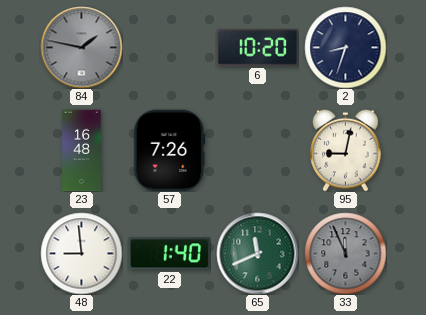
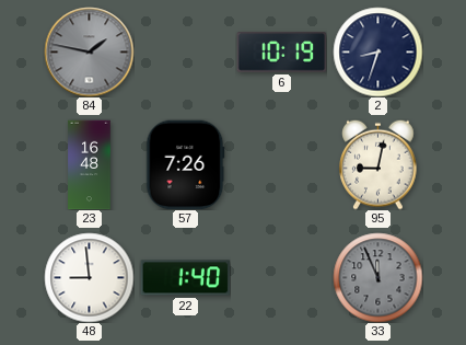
6: 10:20 -> 10:19 (281, 53)
65: 11:41 -> none (257, 253)
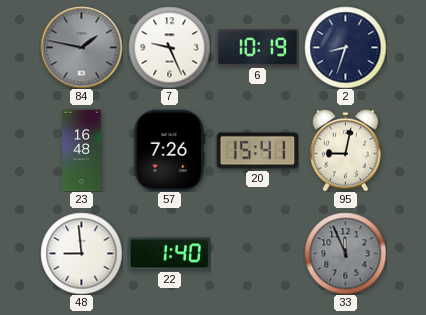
7: none -> 9:26 (169, 47)
20: none -> 15:41 (257, 151)
